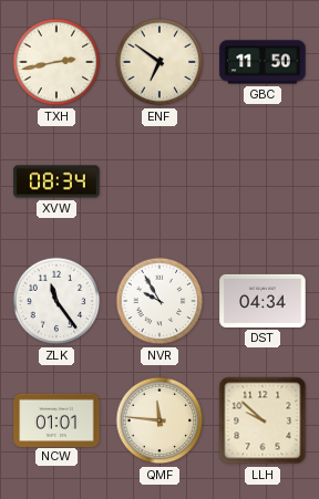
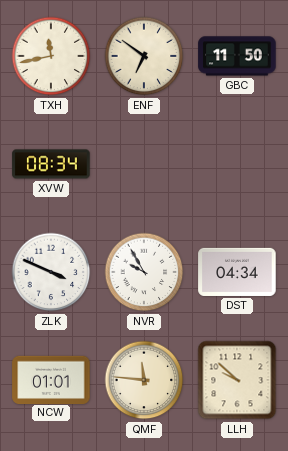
TXH: 2:43 -> 11:43 (51, 56)
ZLK: 11:24 -> 3:49 (51, 272)
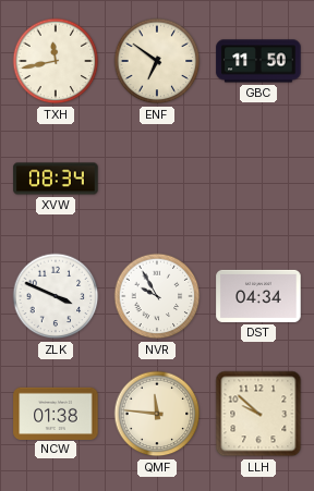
NCW: 01:01 -> 01:38 (56, 413)
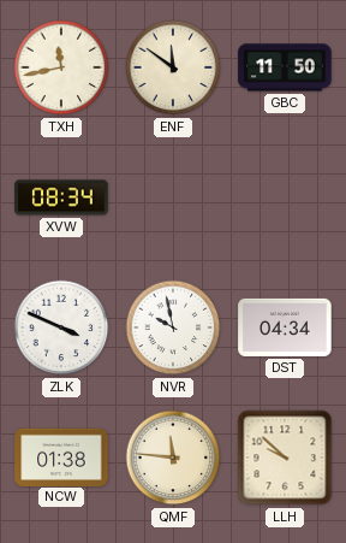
ENF: 6:51 -> 11:51 (173, 67)
NVR: 9:55 -> 9:58 (173, 327)
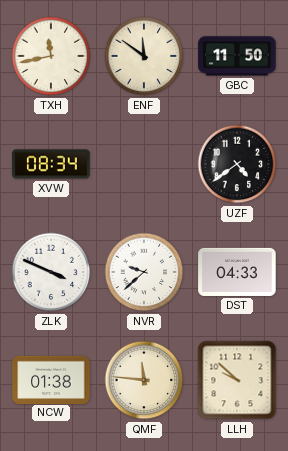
UZF: none -> 4:39 (237, 164)
NVR: 9:58 -> 9:38 (144, 272)
DST: 04:34 -> 04:33 (237, 272)
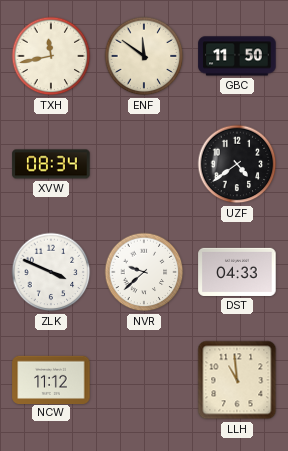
NCW: 01:38 -> 11:12 (51, 379)
QMF: 11:46 -> none (144, 380)
LLH: 9:52 -> 10:59 (237, 380)
